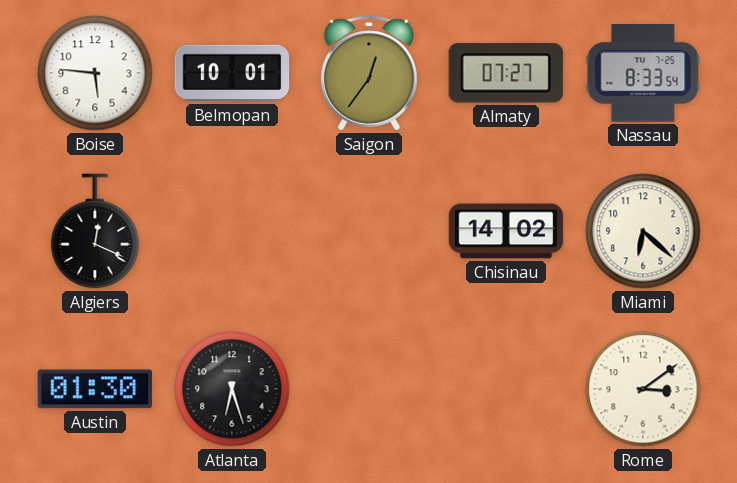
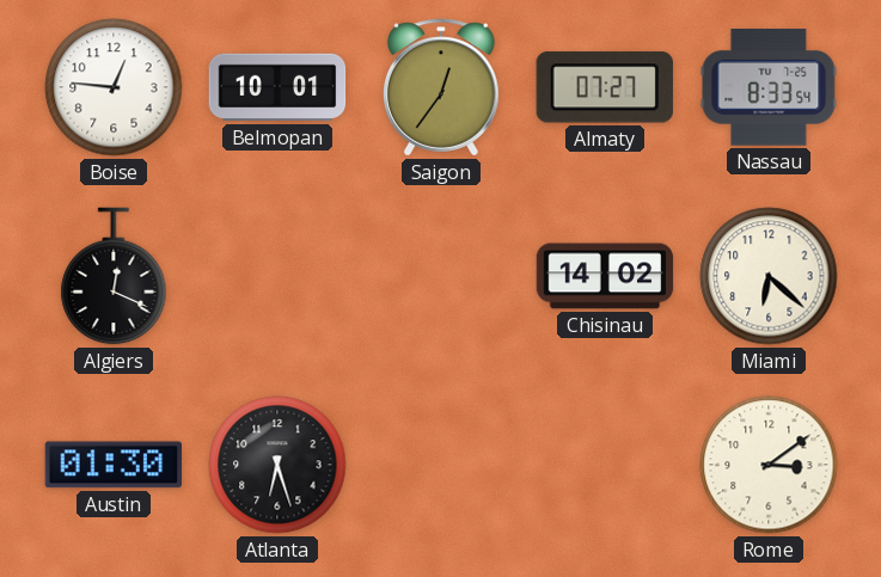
Boise: 5:46 -> 12:46 (114, 87)
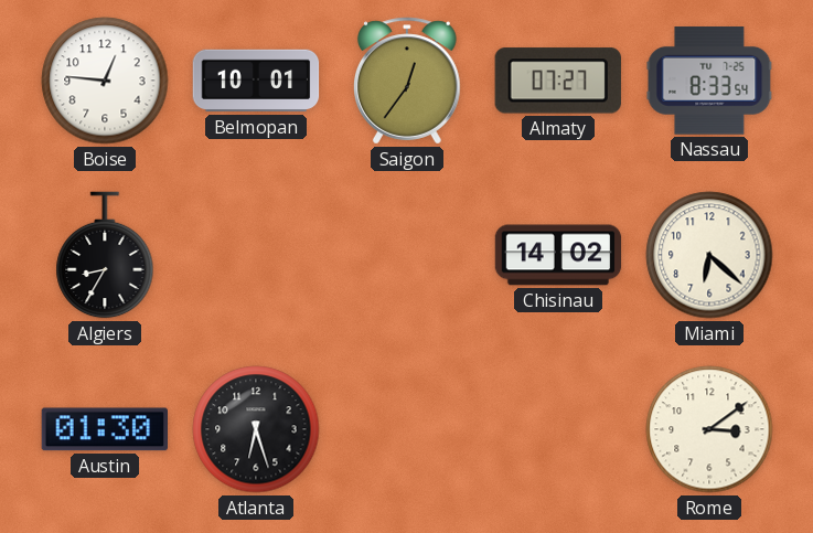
Algiers: 12:19 -> 8:35 (105, 255)
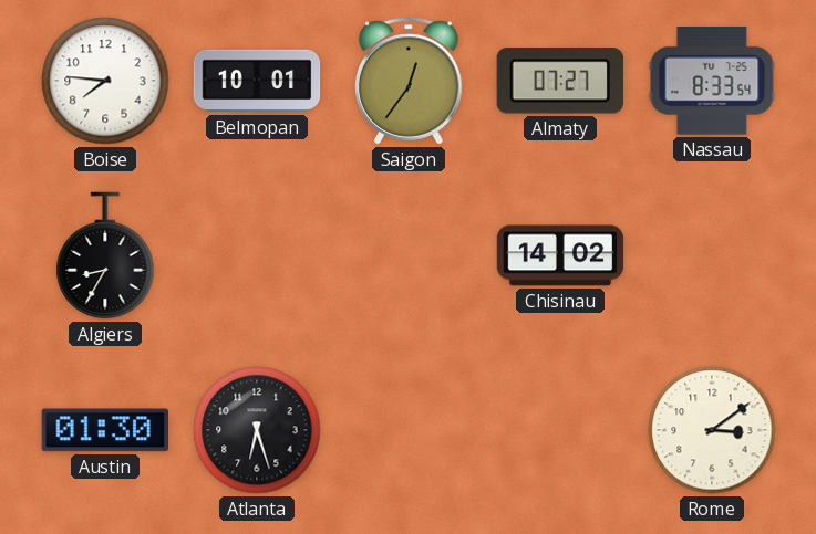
Boise: 12:46 -> 7:46 (105, 81)
Miami: 6:22 -> none (709, 255)
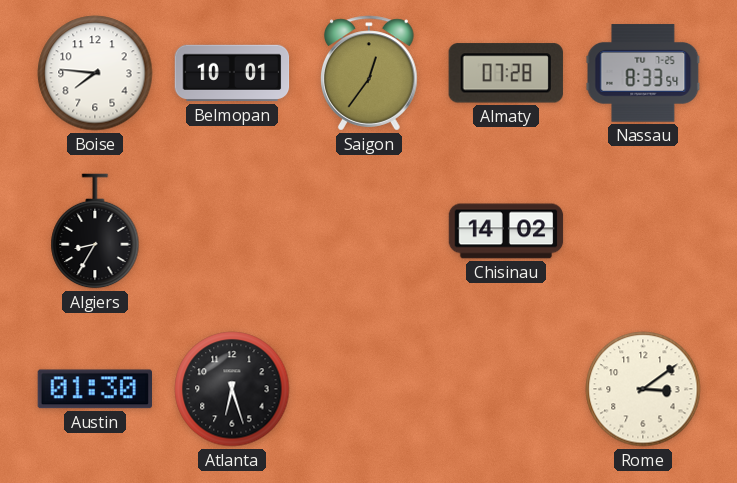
Almaty: 07:27 -> 07:28 (506, 73)
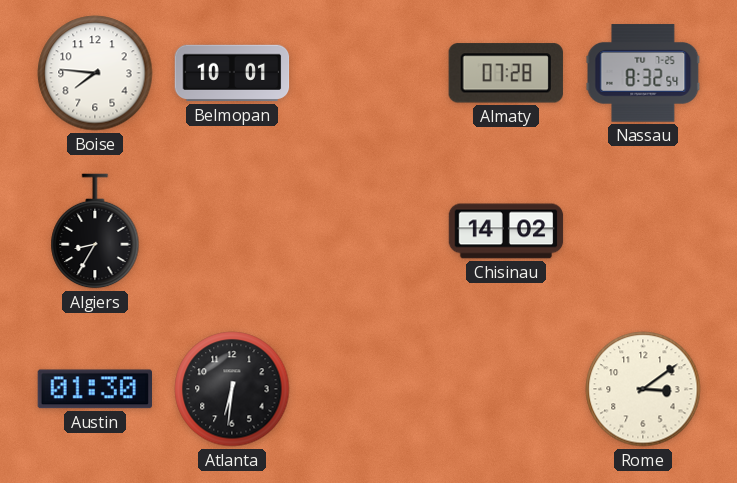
Saigon: 12:36 -> none (370, 73)
Nassau: 8:33 -> 8:32 (643, 73)
Atlanta: 6:27 -> 6:31 (232, 389)
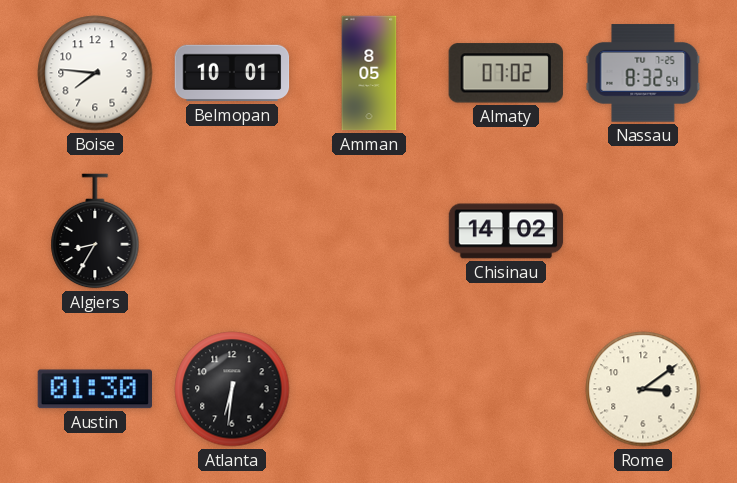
Amman: none -> 8:05 (369, 73)
Almaty: 07:28 -> 07:02 (506, 73)
